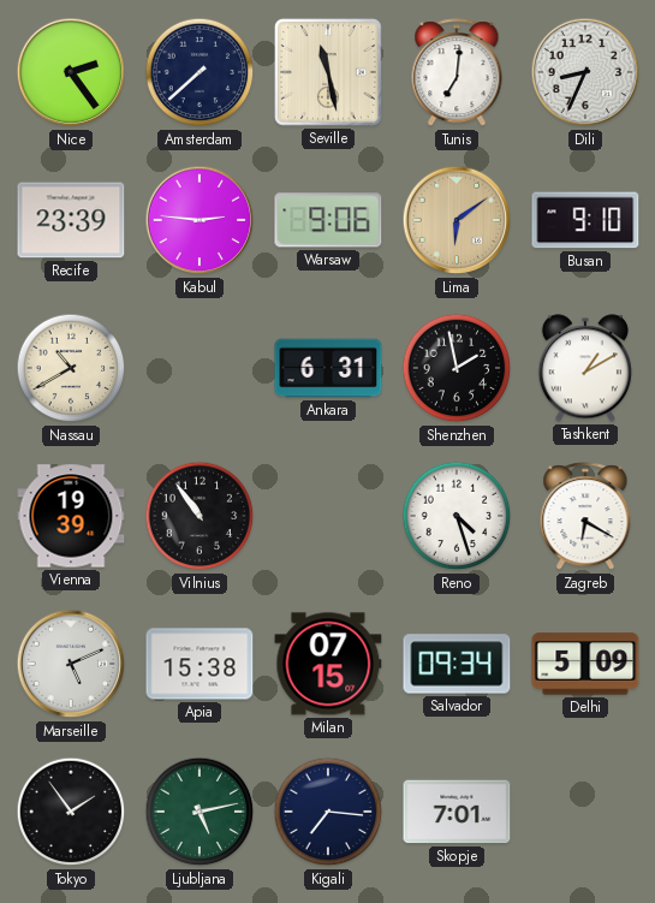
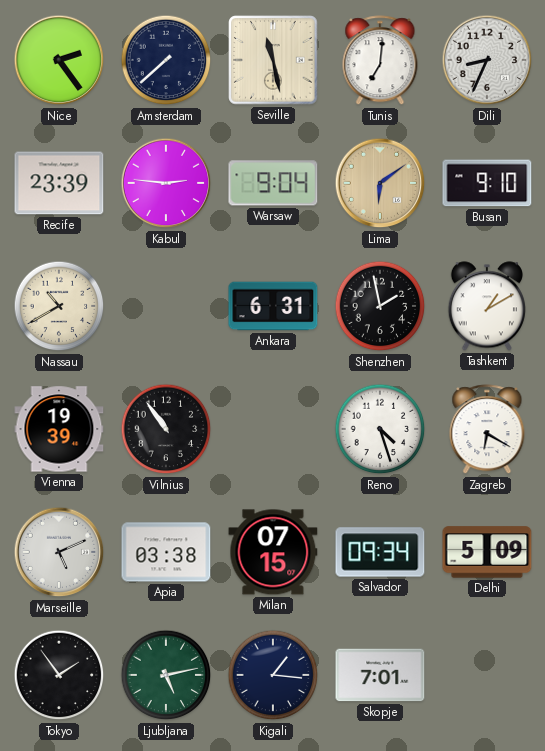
Warsaw: 9:06 -> 9:04 (273, 183)
Apia: 15:38 -> 03:38 (166, 552)
Kigali: 7:16 -> 1:16 (273, 675)
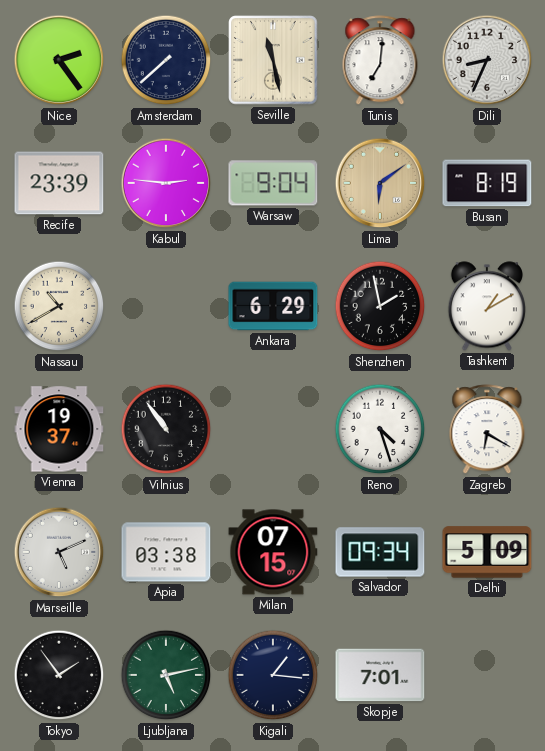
Busan: 9:10 -> 8:19 (487, 183)
Ankara: 6:31 -> 6:29 (273, 306)
Vienna: 19:39 -> 19:37 (59, 429)
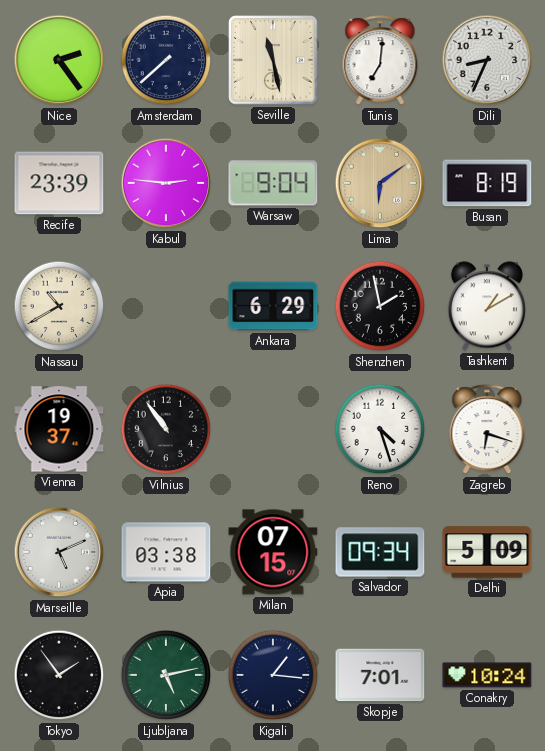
Zagreb: 6:20 -> 6:18 (487, 430)
Conakry: none -> 10:24 (487, 675)
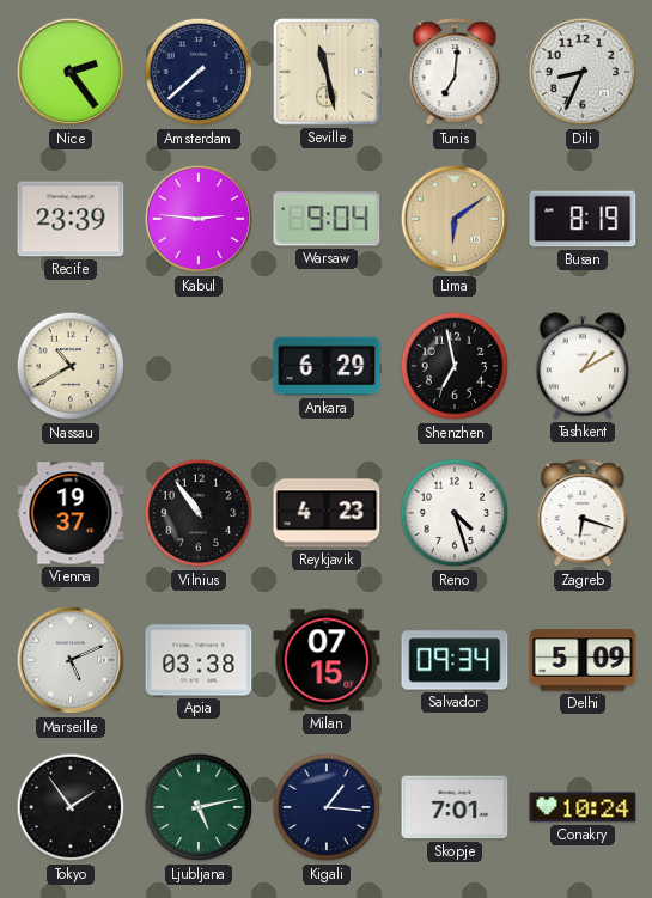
Shenzhen: 1:58 -> 6:58 (455, 366)
Reykjavik: none -> 4:23 (327, 513)
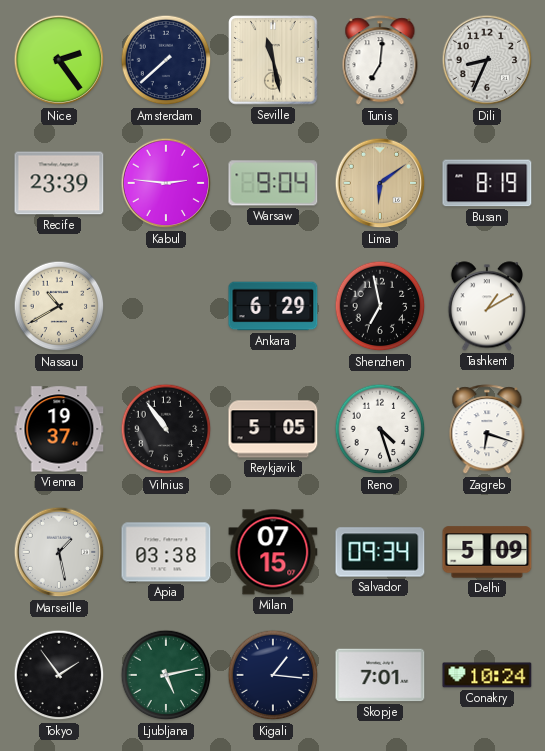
Reykjavik: 4:23 -> 5:05 (273, 429)
Marseille: 5:11 -> 1:28 (59, 552)
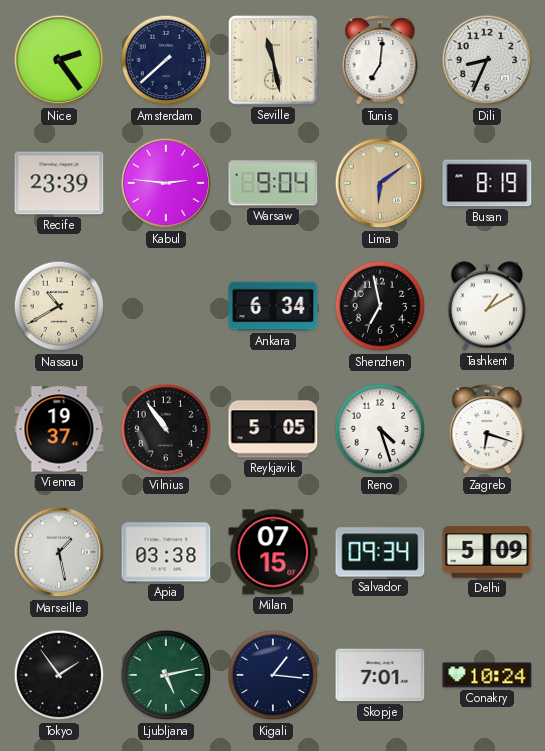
Ankara: 6:29 -> 6:34 (273, 306)
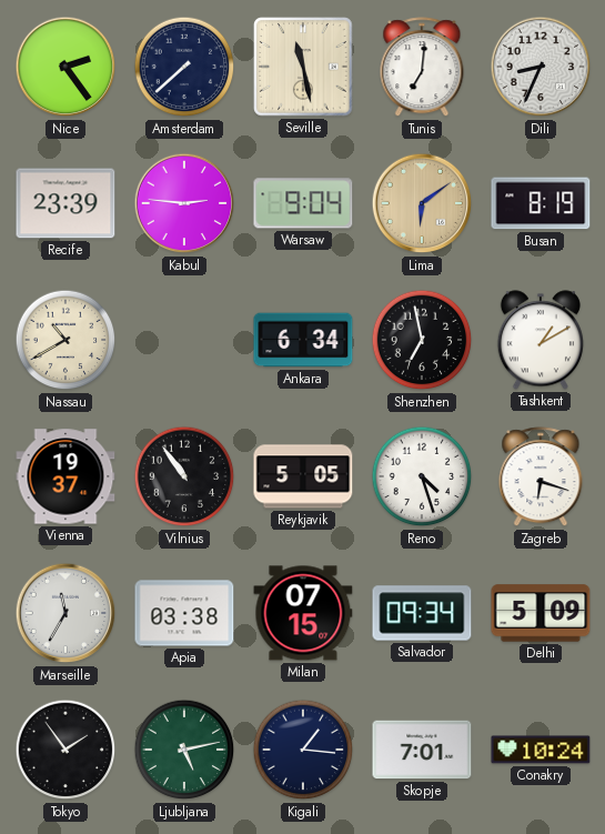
Marseille: 1:28 -> 11:35 (65, 613)
